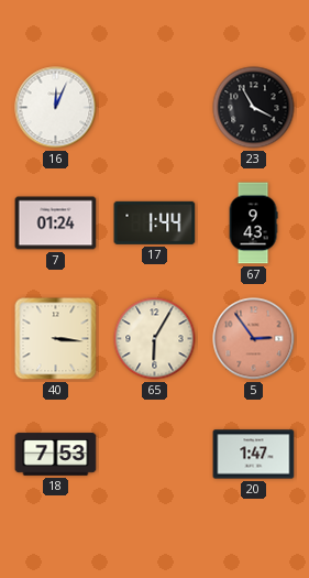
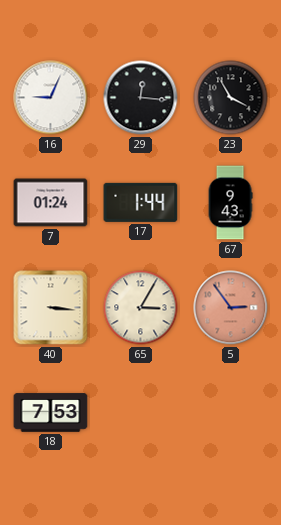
16: 12:04 -> 9:04 (51, 98)
29: none -> 12:16 (141, 98)
65: 6:05 -> 3:05 (141, 308)
20: 1:47 -> none (254, 455)
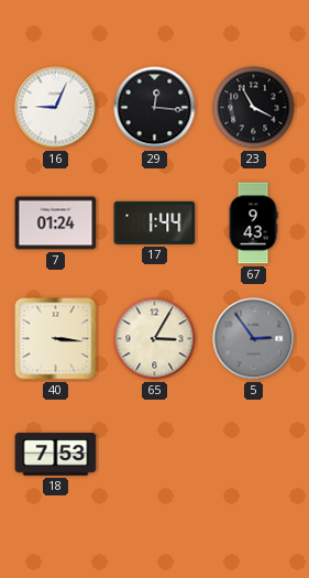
5 dial: salmon -> grey (254, 339)
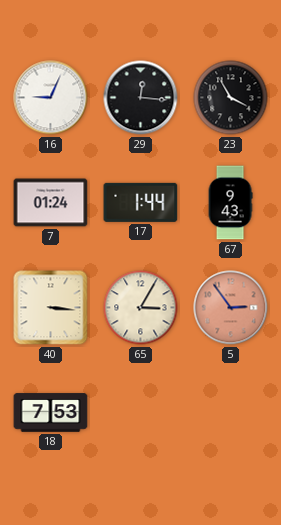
5 dial: grey -> salmon (231, 308)
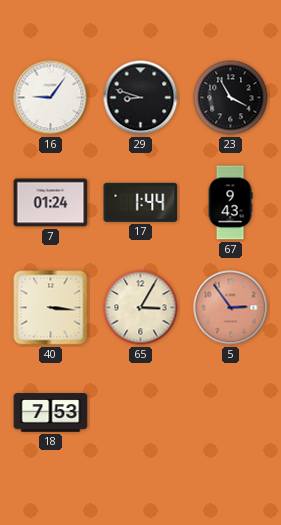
16: 9:04 -> 9:06 (51, 98)
29: 12:16 -> 8:48 (141, 98)
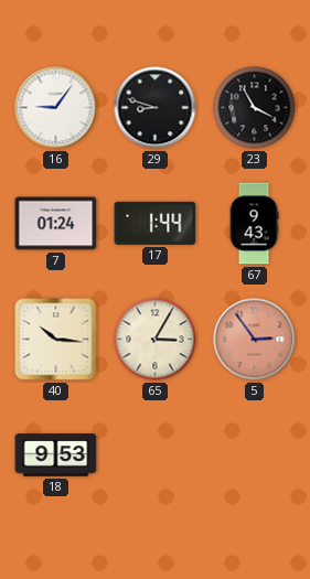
40: 3:16 -> 10:16 (56, 340)
18: 7:53 -> 9:53 (56, 455)
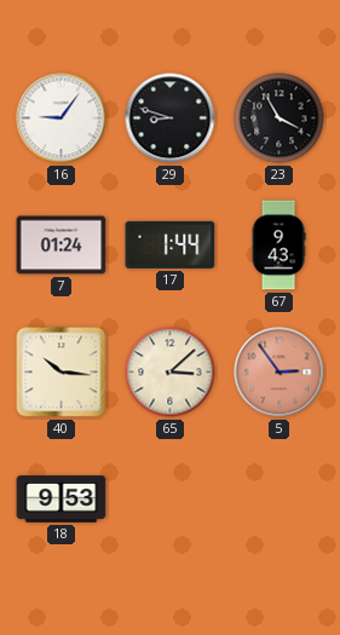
65: 3:05 -> 3:08 (171, 373)
